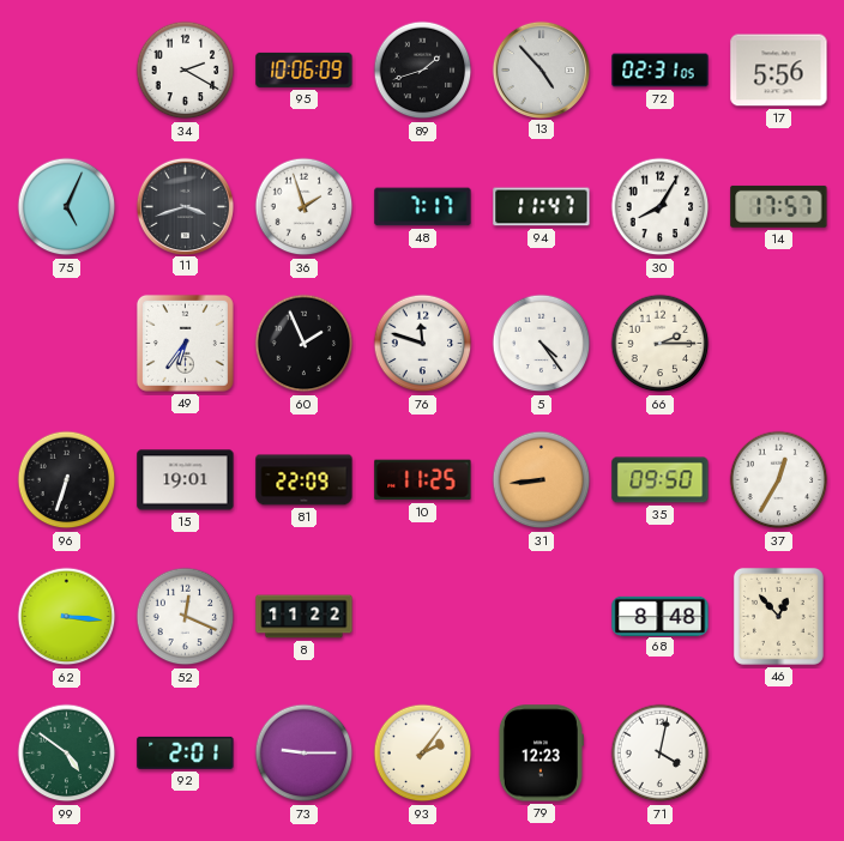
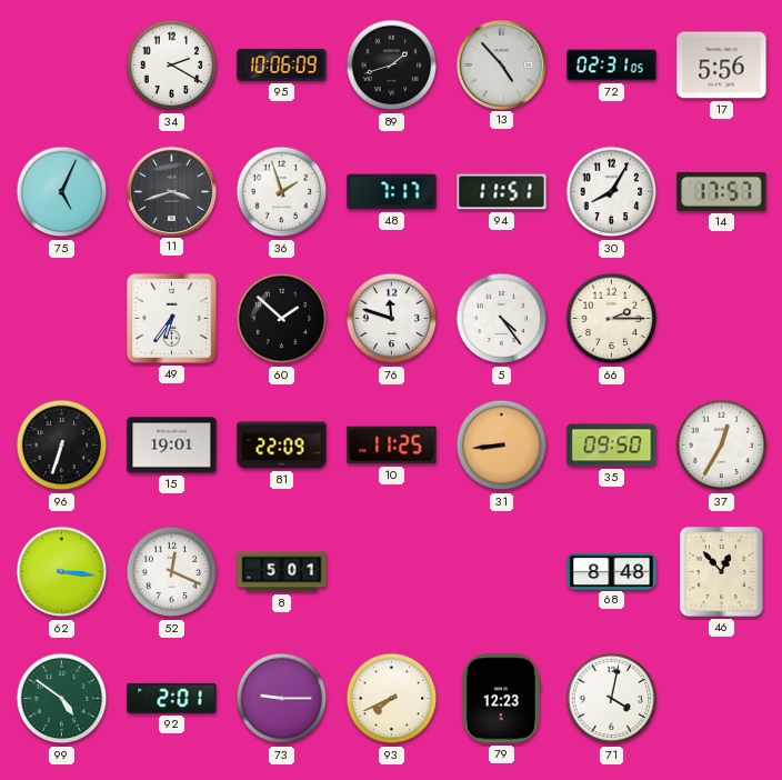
94: 11:47 -> 11:51 (502, 192)
60: 1:56 -> 1:52 (282, 319)
8: 11:22 -> 5:01 (282, 572)
93: 2:06 -> 7:41 (392, 699)
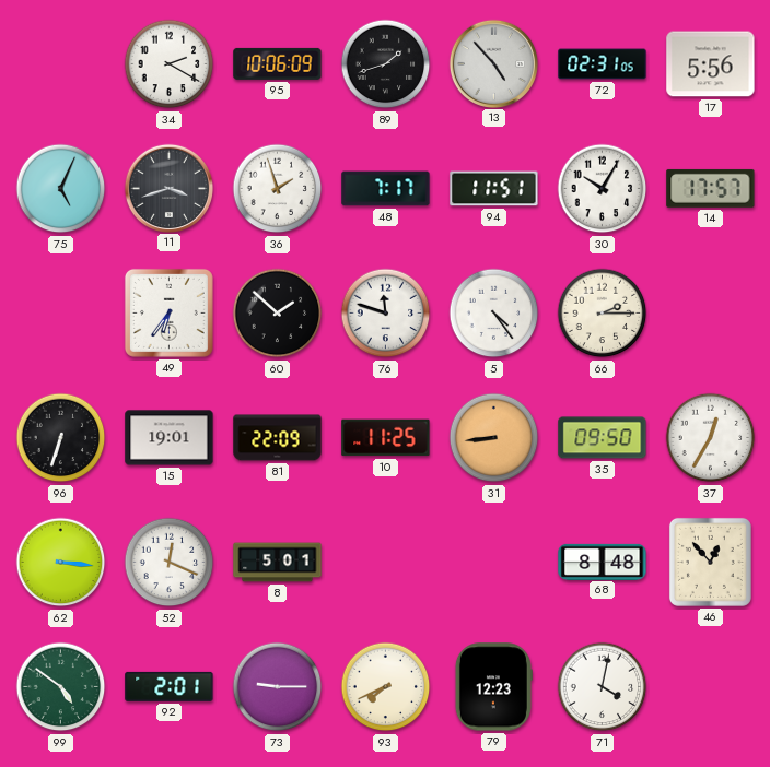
30: 8:05 -> 10:05 (603, 189)
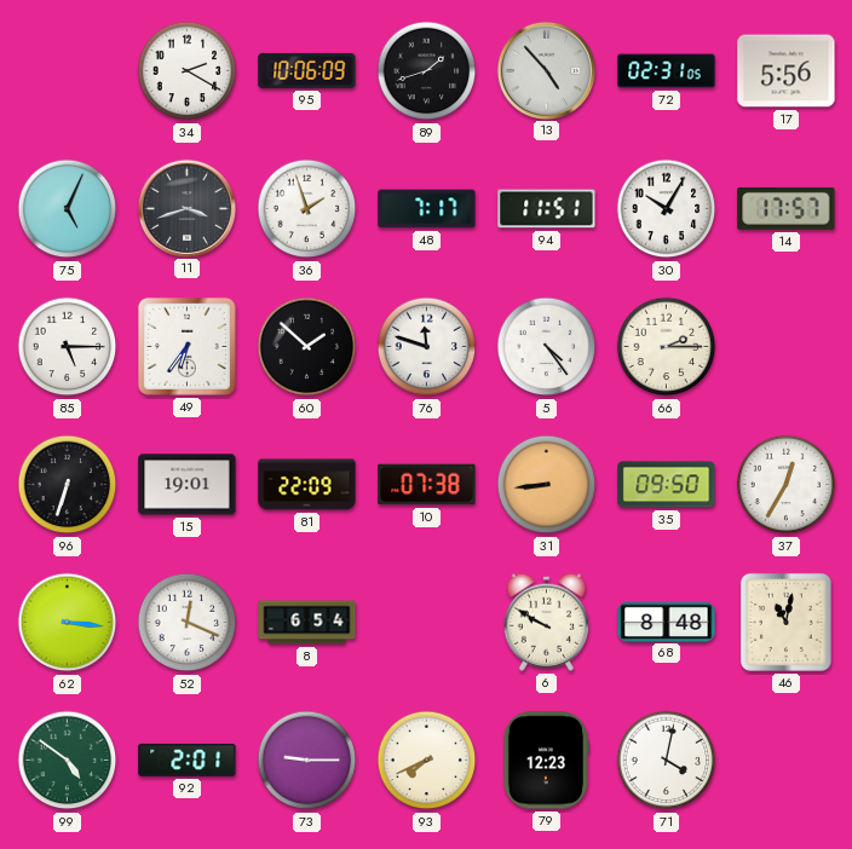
85: none -> 5:15 (68, 347)
10: 11:25 -> 07:38 (427, 485)
8: 5:01 -> 6:54 (307, 623)
6: none -> 9:50 (546, 622)
46: 12:53 -> 11:02 (785, 622)
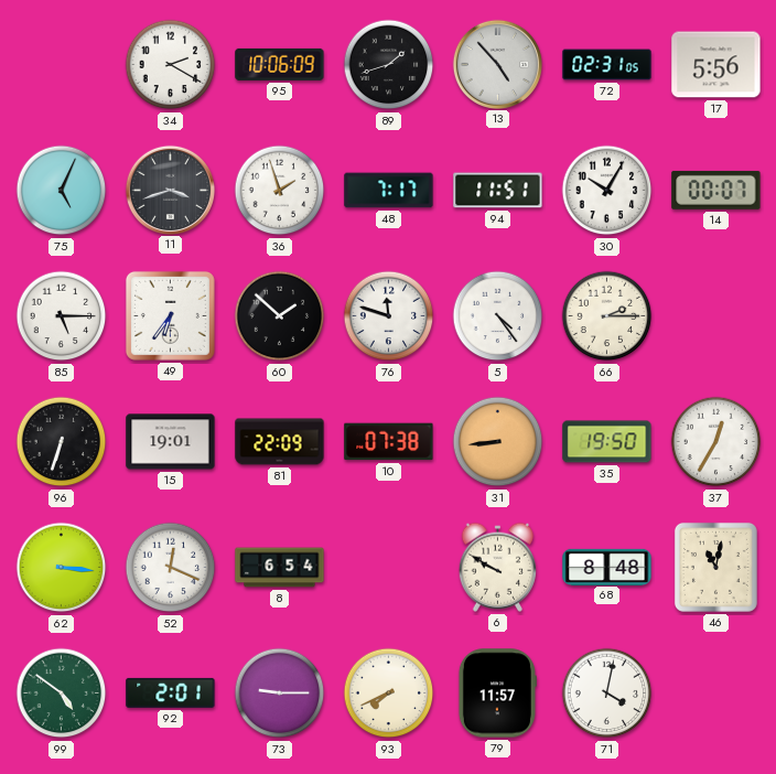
14: 17:57 -> 00:07 (716, 190)
35: 09:50 -> 19:50 (607, 442)
79: 12:23 -> 11:57 (497, 694)
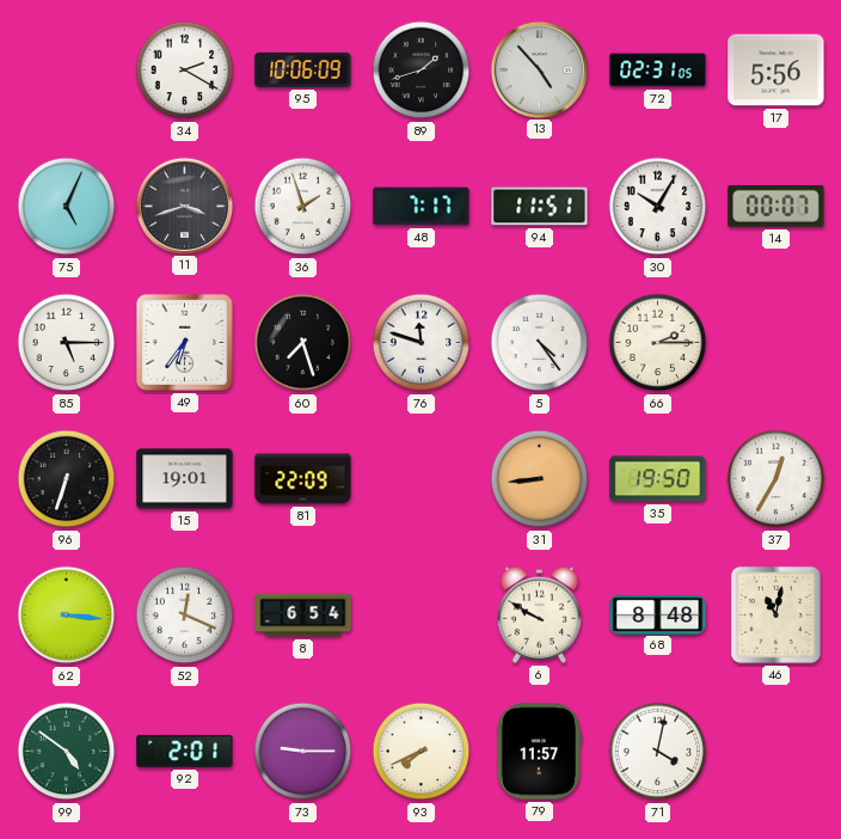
60: 1:52 -> 7:27 (303, 343)
10: 07:38 -> none (389, 442)
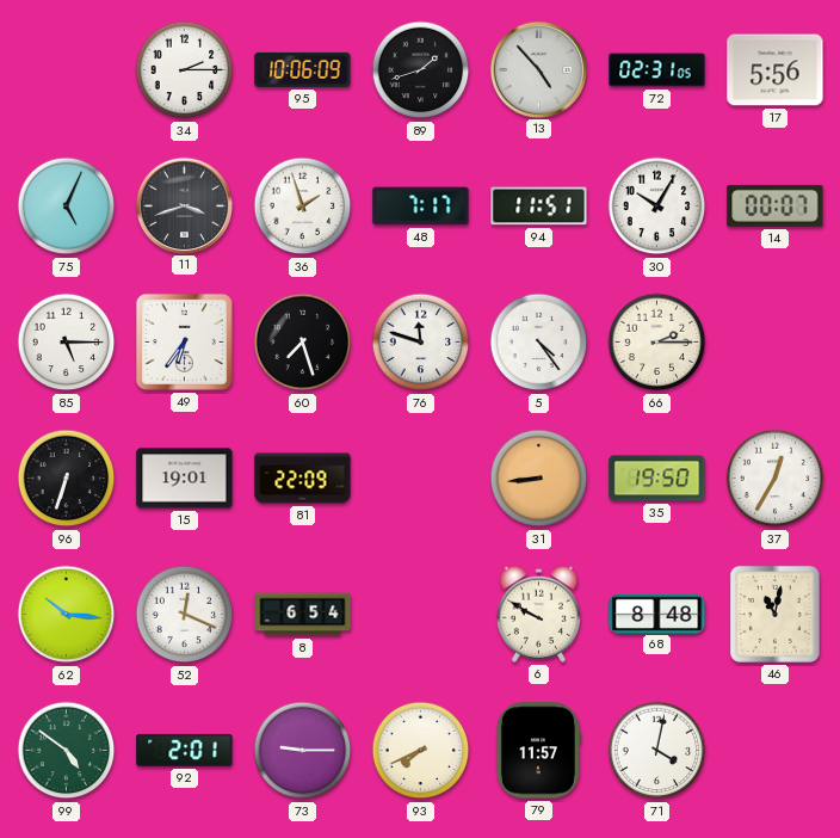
34: 2:20 -> 2:15 (185, 70)
62: 3:16 -> 10:16 (67, 615)
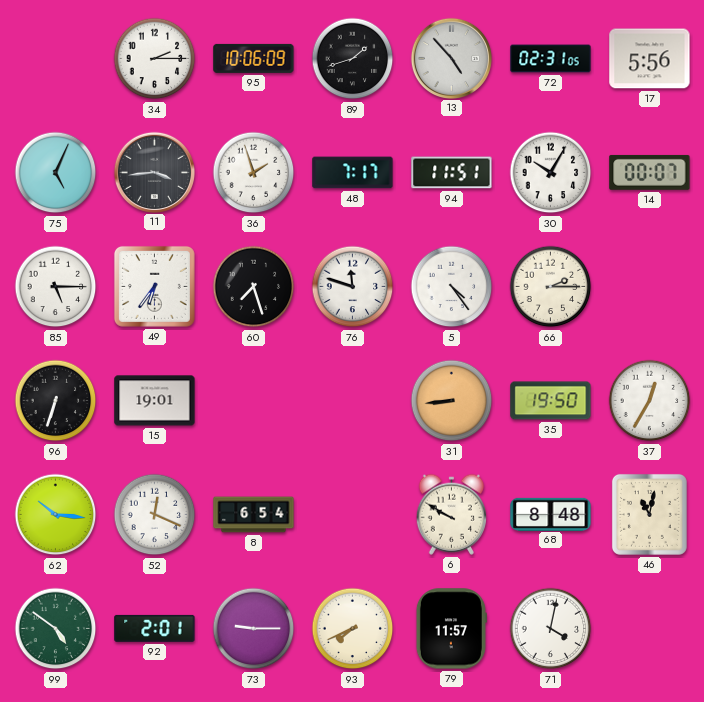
11: 3:42 -> 3:44 (154, 172)
81: 22:09 -> none (303, 479)
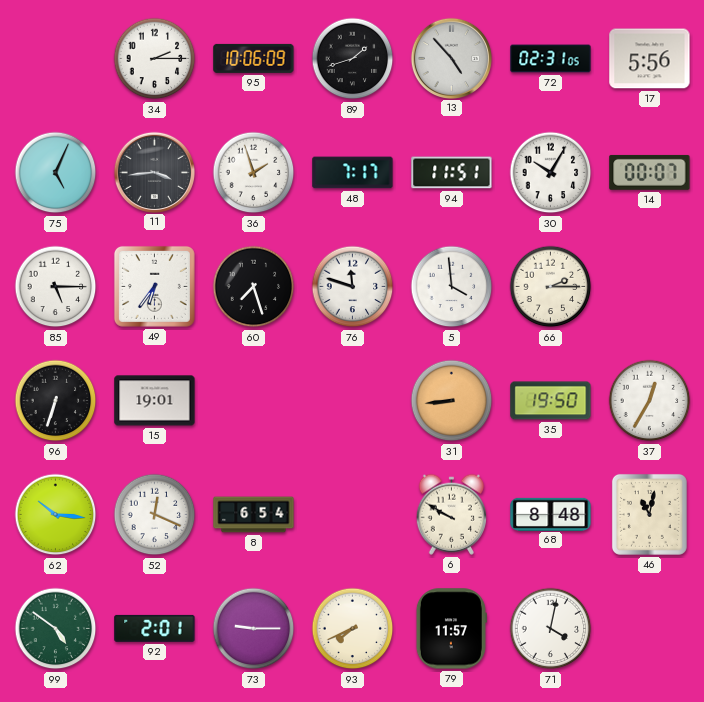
5: 4:24 -> 3:59 (452, 287)
